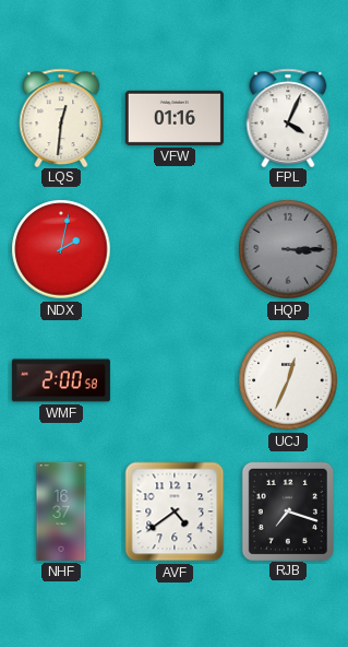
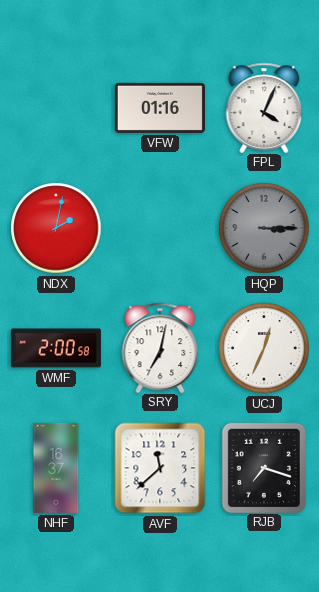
LQS: 12:31 -> none (61, 117)
SRY: none -> 7:02 (160, 347)
AVF: 4:39 -> 11:38 (160, 468)
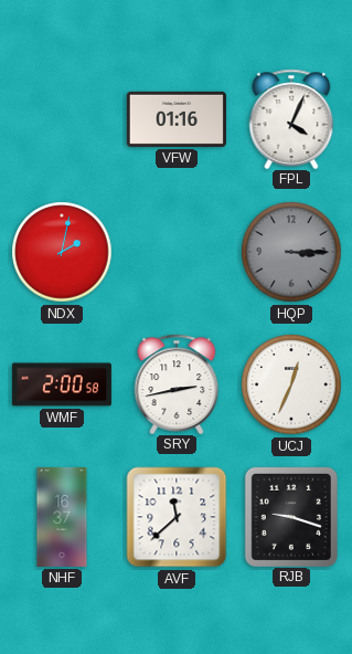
SRY: 7:02 -> 2:43 (177, 383)
RJB: 7:18 -> 9:18 (291, 516)
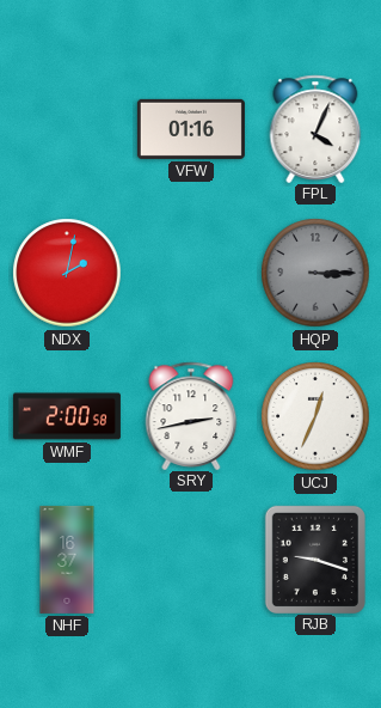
AVF: 11:38 -> none (177, 517)
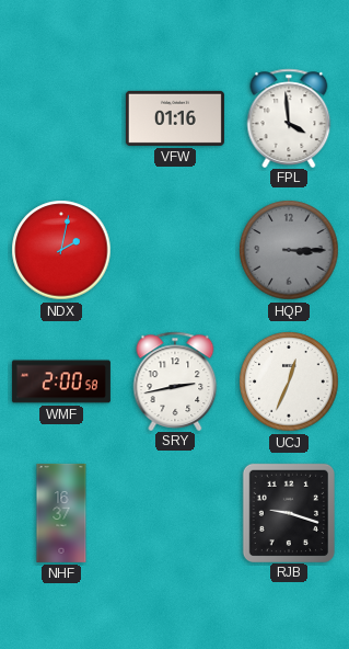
FPL: 4:04 -> 3:59 (289, 117)
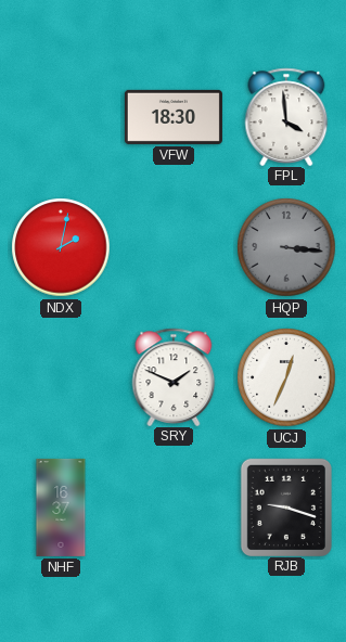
VFW: 01:16 -> 18:30 (174, 117)
HQP: 3:15 -> 3:16 (286, 247)
WMF: 2:00 -> none (61, 382)
SRY: 2:43 -> 1:49 (174, 376)
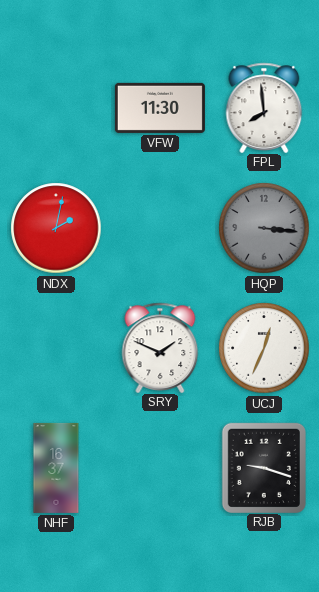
VFW: 18:30 -> 11:30 (160, 108)
FPL: 3:59 -> 7:59 (264, 107)
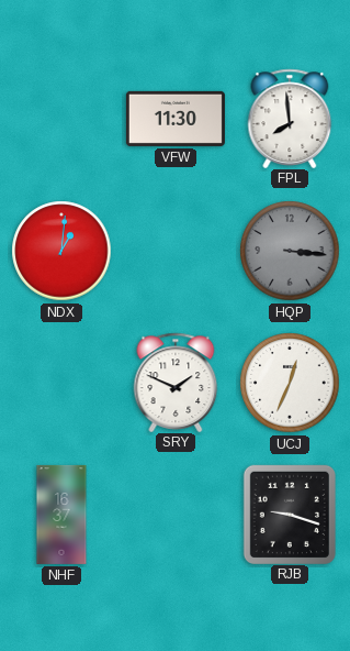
NDX: 2:02 -> 1:01 (61, 251)
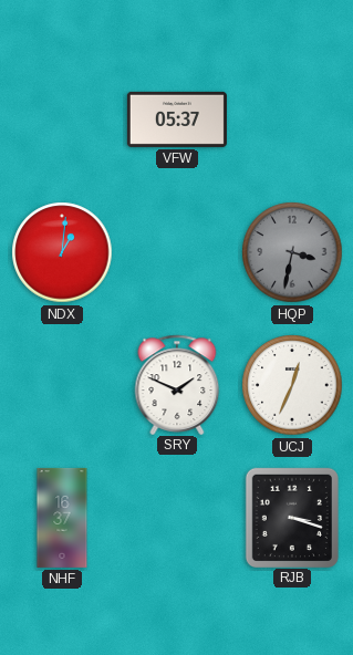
VFW: 11:30 -> 05:37 (177, 119)
FPL: 7:59 -> none (290, 118)
HQP: 3:16 -> 3:32 (292, 252)
RJB: 9:18 -> 3:18 (292, 517)
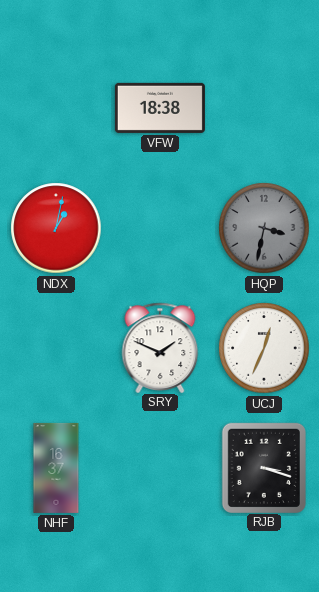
VFW: 05:37 -> 18:38 (160, 108)
NDX: 1:01 -> 1:02 (56, 228)
